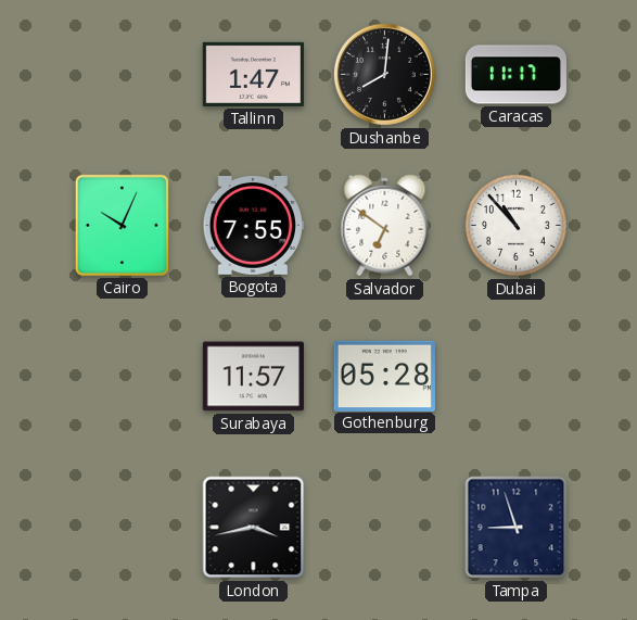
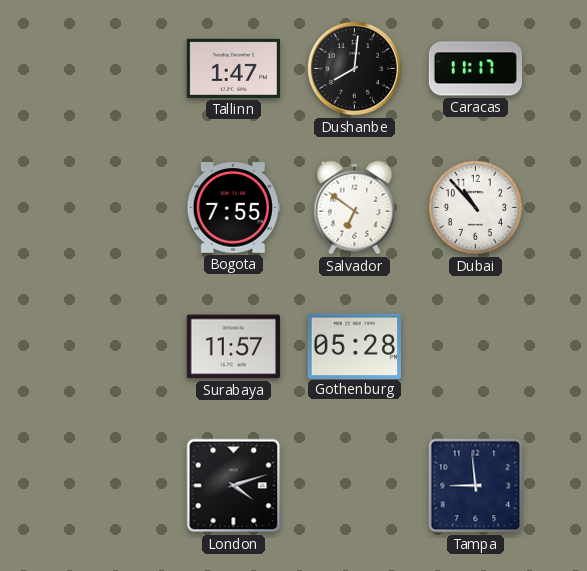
Cairo: 10:04 -> none (122, 225)
London: 3:43 -> 4:12 (234, 486)
Tampa: 8:57 -> 8:59 (476, 486)
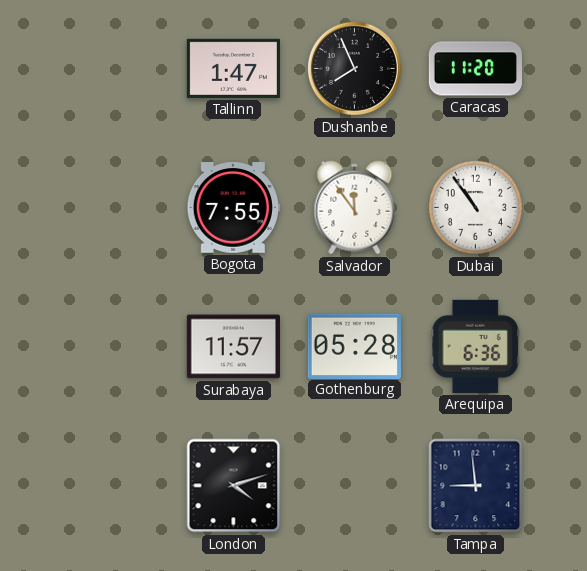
Dushanbe: 8:01 -> 7:56 (354, 68)
Caracas: 11:17 -> 11:20 (475, 69)
Salvador: 6:51 -> 11:54 (355, 208)
Dubai: 10:53 -> 10:54 (475, 207)
Arequipa: none -> 6:36 (475, 346)
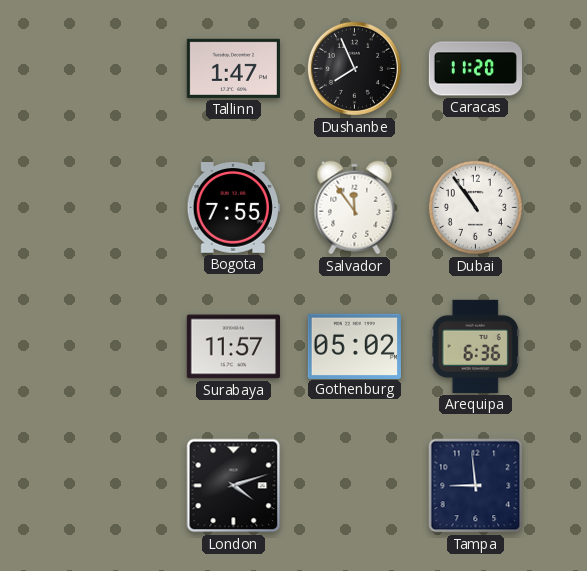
Gothenburg: 05:28 -> 05:02 (354, 346)
